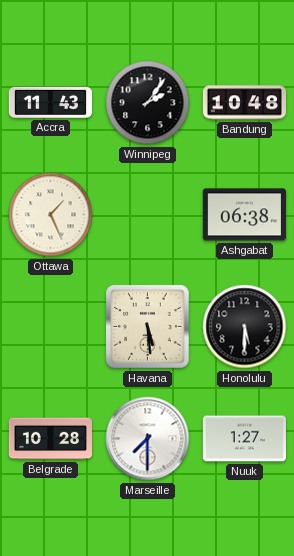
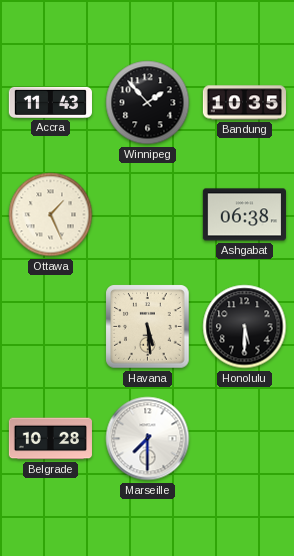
Winnipeg: 2:06 -> 1:53 (148, 103)
Bandung: 10:48 -> 10:35 (244, 103)
Nuuk: 1:27 -> none (244, 439)
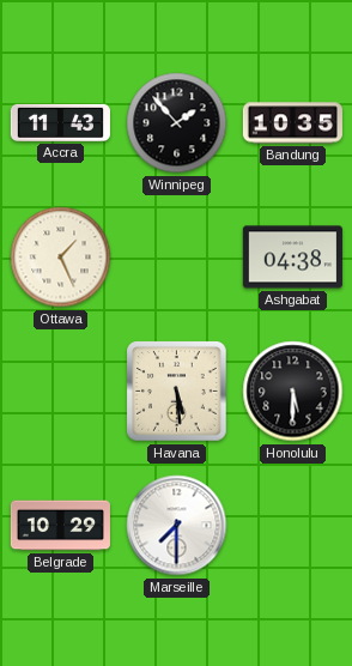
Ashgabat: 06:38 -> 04:38 (292, 258)
Belgrade: 10:28 -> 10:29 (60, 526)
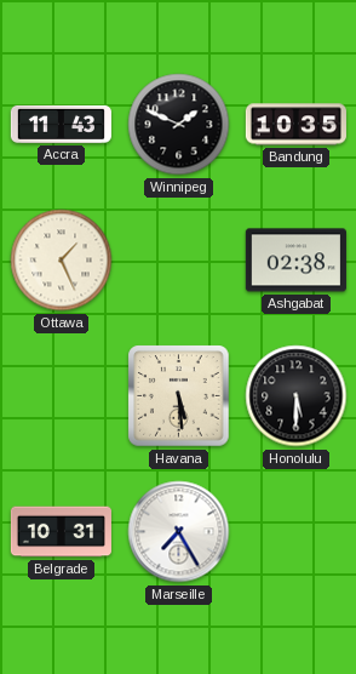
Winnipeg: 1:53 -> 1:49 (179, 125)
Ashgabat: 04:38 -> 02:38 (295, 261)
Belgrade: 10:29 -> 10:31 (61, 532)
Marseille: 7:30 -> 7:25 (179, 532)
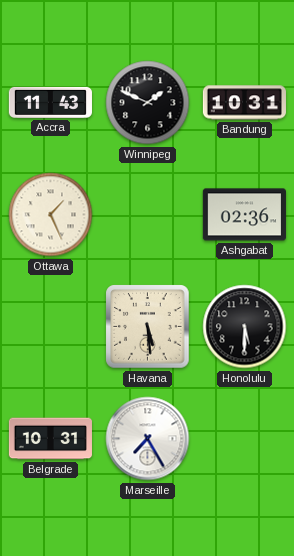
Bandung: 10:35 -> 10:31 (244, 103)
Ashgabat: 02:38 -> 02:36 (244, 215)
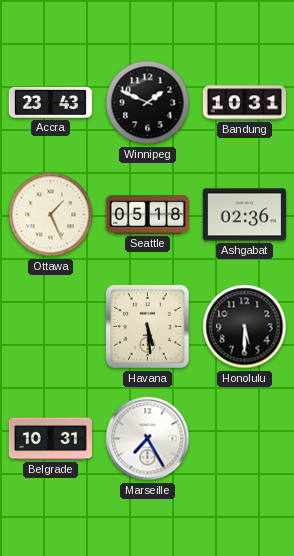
Accra: 11:43 -> 23:43 (50, 102)
Seattle: none -> 05:18 (147, 215)
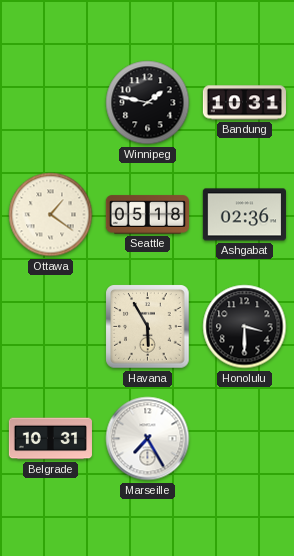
Accra: 23:43 -> none (50, 102)
Winnipeg: 1:49 -> 1:47 (148, 103)
Ottawa: 1:26 -> 1:21 (51, 215)
Havana: 5:29 -> 5:55 (148, 327)
Honolulu: 5:30 -> 3:30 (245, 327)
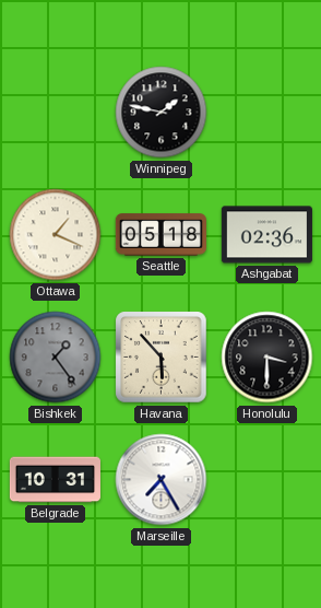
Bandung: 10:31 -> none (244, 103)
Ottawa: 1:21 -> 1:19 (56, 235)
Bishkek: none -> 1:24 (56, 358)
Havana: 5:55 -> 5:53 (162, 358)
